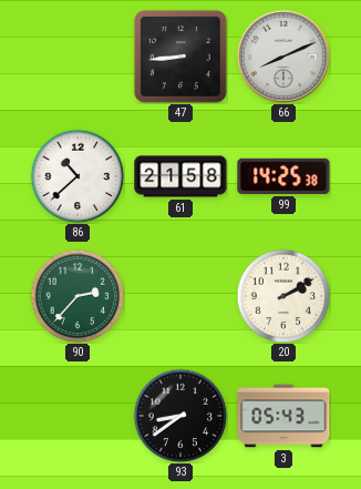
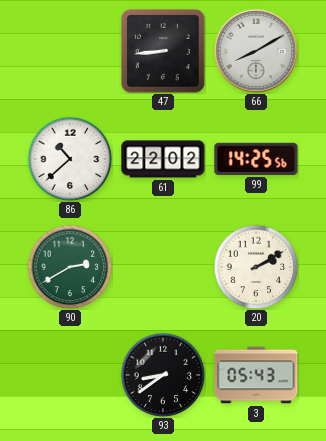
66: 8:11 -> 8:10 (256, 51)
61: 21:58 -> 22:02 (163, 159)
99: 14:25:38 -> 14:25:56 (256, 159)
90: 2:37 -> 2:40 (70, 267)
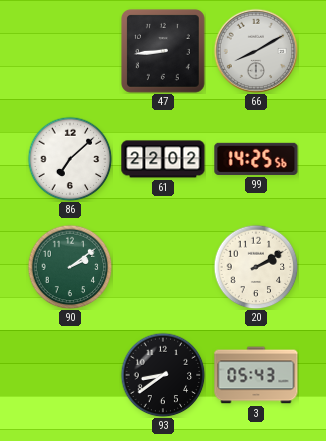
86: 10:38 -> 7:08 (70, 159)
90: 2:40 -> 2:09 (70, 267)
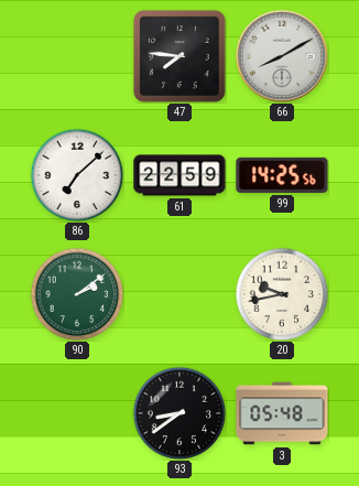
47: 8:44 -> 7:46 (179, 56)
61: 22:02 -> 22:59 (179, 175)
20: 2:10 -> 9:43 (282, 294)
3: 05:43 -> 05:48 (282, 413)
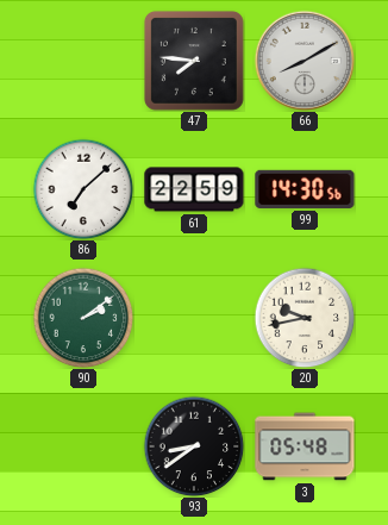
99: 14:25 -> 14:30 (305, 189)
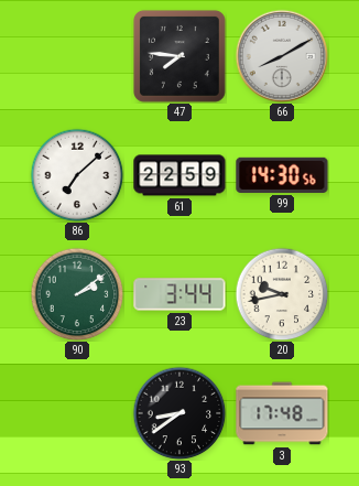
23: none -> 3:44 (179, 294)
3: 05:48 -> 17:48 (282, 413)
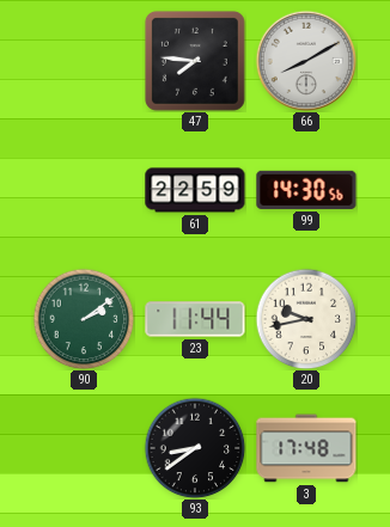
86: 7:08 -> none (77, 175)
23: 3:44 -> 11:44 (195, 319)
